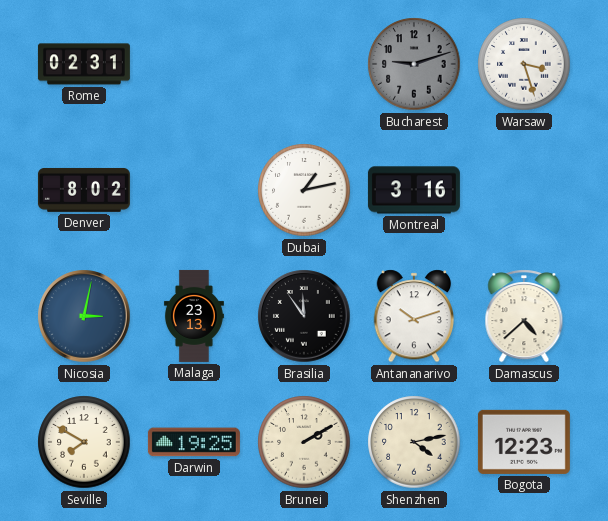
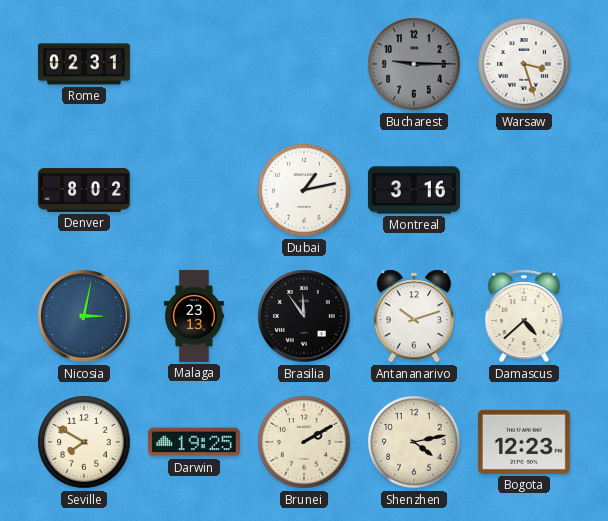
Bucharest: 9:12 -> 9:15 (414, 64)
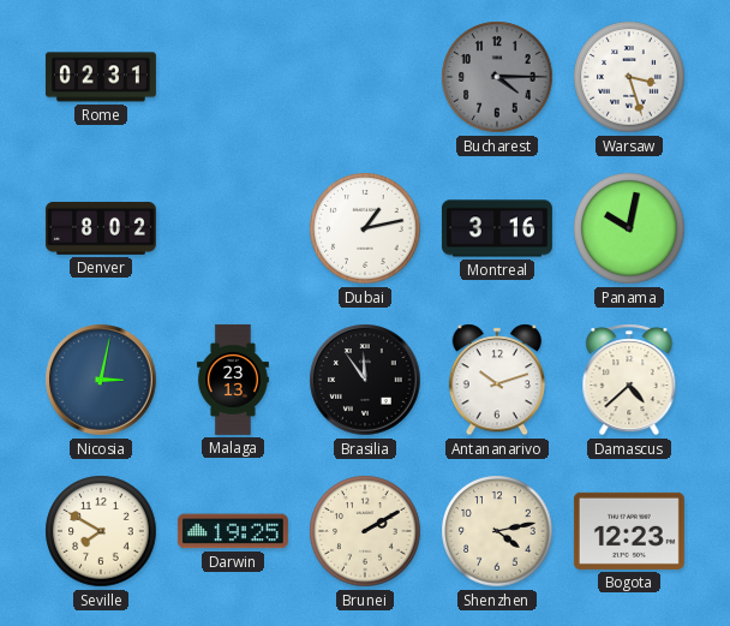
Bucharest: 9:15 -> 4:15 (497, 77)
Panama: none -> 10:02 (629, 228)
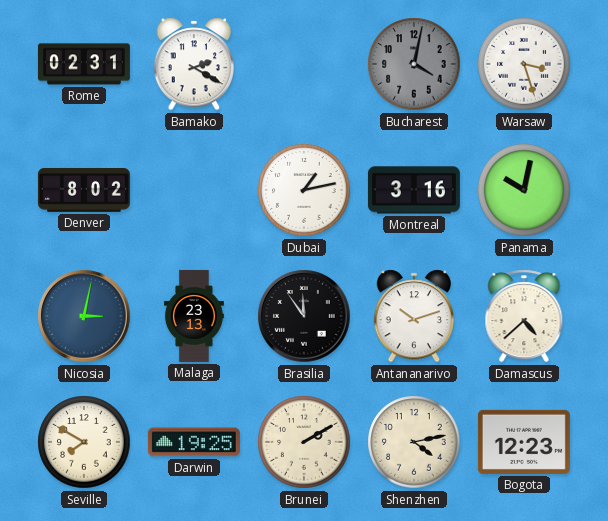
Bamako: none -> 2:20 (194, 64)
Bucharest: 4:15 -> 4:02 (414, 64)
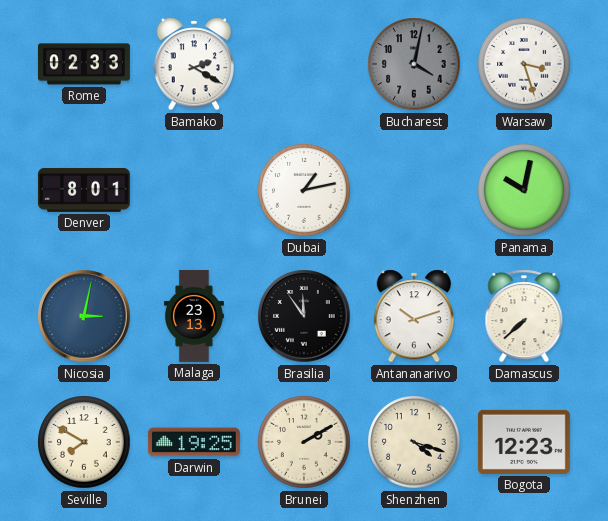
Rome: 02:31 -> 02:33 (84, 64)
Denver: 8:02 -> 8:01 (84, 190)
Montreal: 3:16 -> none (414, 190)
Damascus: 4:38 -> 7:38 (524, 316)
Shenzhen: 4:13 -> 4:18 (414, 442)
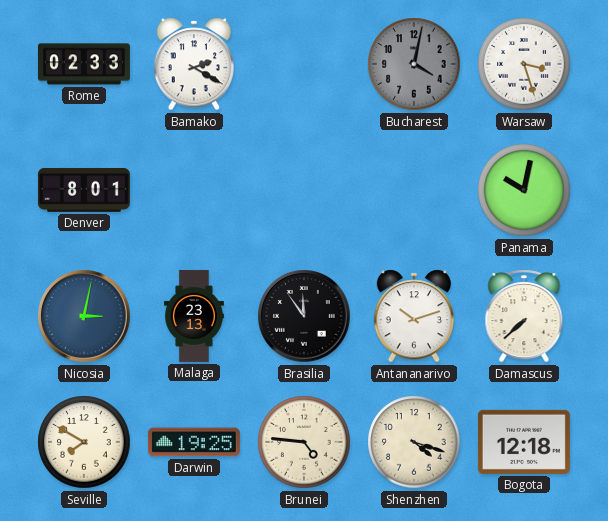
Dubai: 1:13 -> none (304, 190)
Brunei: 2:10 -> 4:46 (304, 442)
Bogota: 12:23 -> 12:18 (524, 442)
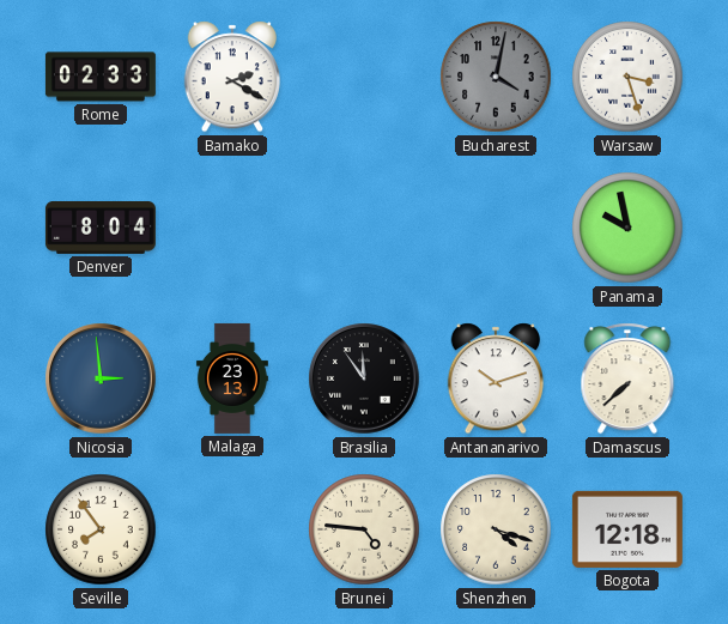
Denver: 8:01 -> 8:04 (101, 228)
Panama: 10:02 -> 9:58 (627, 228)
Nicosia: 3:02 -> 2:59 (101, 378)
Seville: 7:50 -> 7:54 (101, 529)
Darwin: 19:25 -> none (194, 442)
